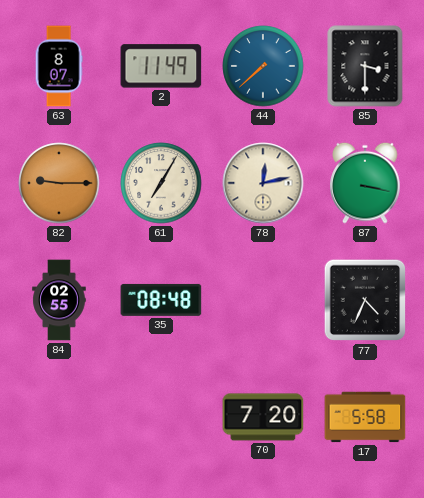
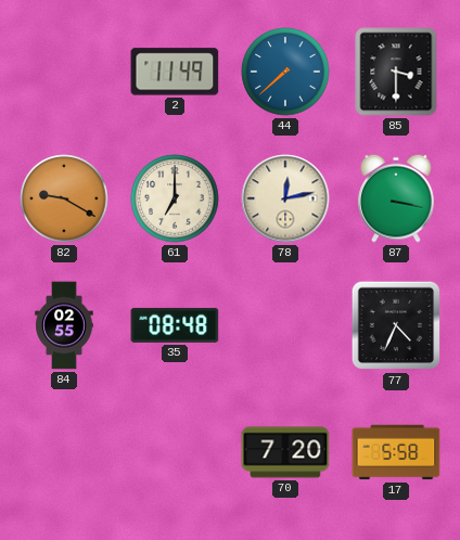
63: 8:07 -> none (59, 66)
82: 9:15 -> 9:20 (64, 198)
61: 7:05 -> 7:00 (175, 198)
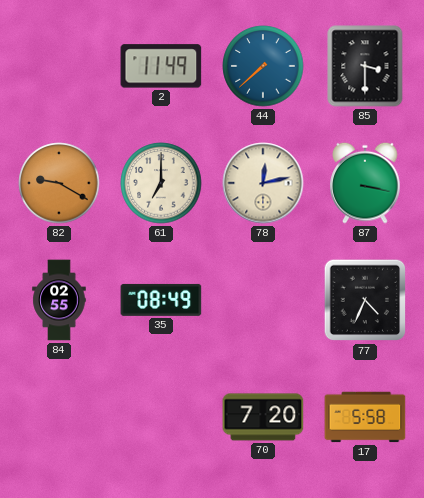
35: 08:48 -> 08:49 (161, 300)
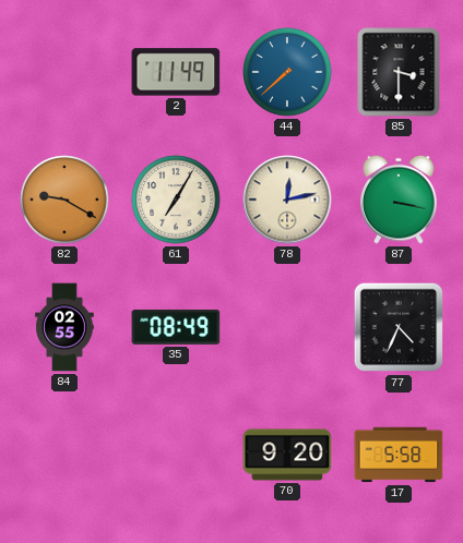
61: 7:00 -> 7:05 (176, 200)
70: 7:20 -> 9:20 (287, 455)
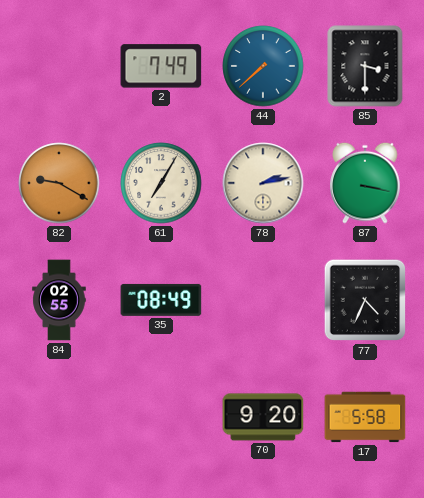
2: 11:49 -> 7:49 (161, 66)
78: 12:13 -> 2:13 (263, 183)
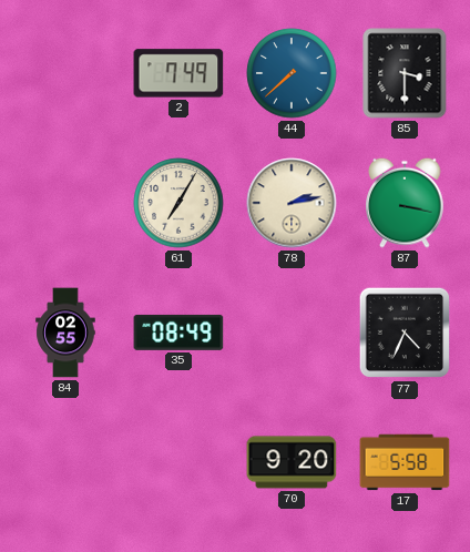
82: 9:20 -> none (59, 183)
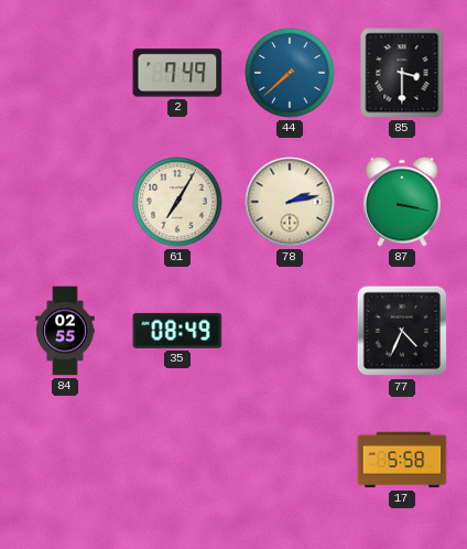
70: 9:20 -> none (292, 462)
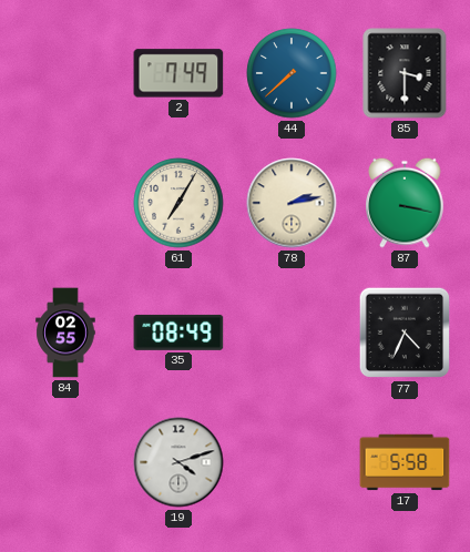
19: none -> 4:12 (178, 462)
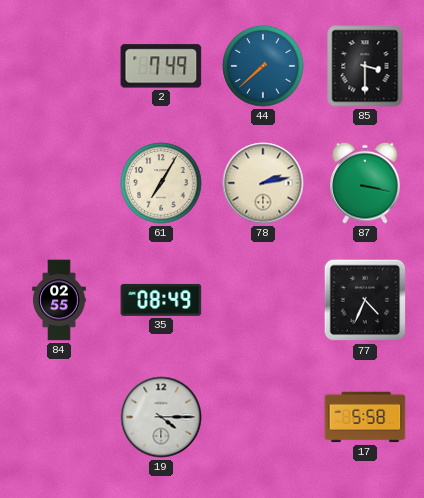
19: 4:12 -> 4:15 (161, 417)
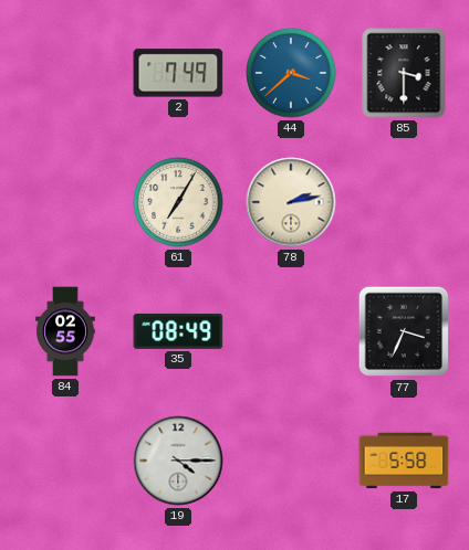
44: 7:38 -> 3:38 (291, 73)
87: 3:17 -> none (365, 183)
77: 4:34 -> 3:34 (404, 331)
